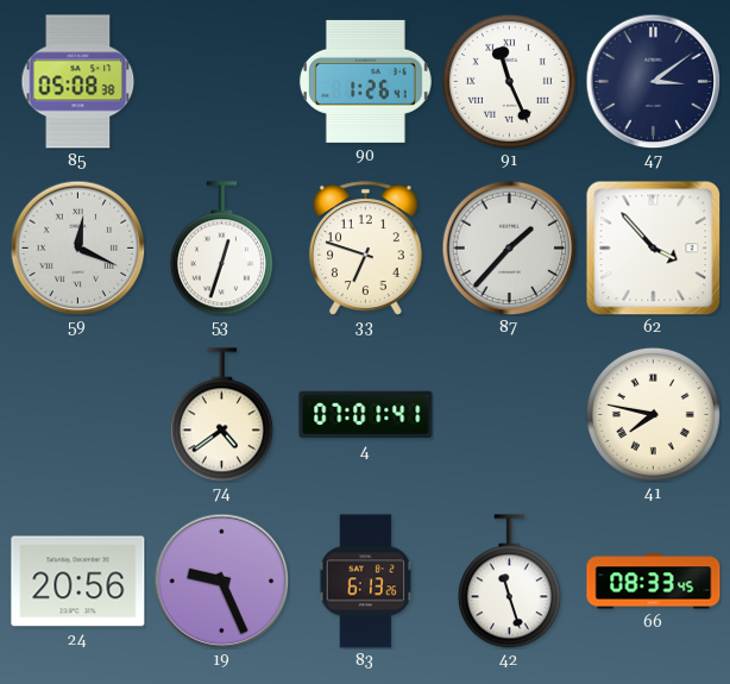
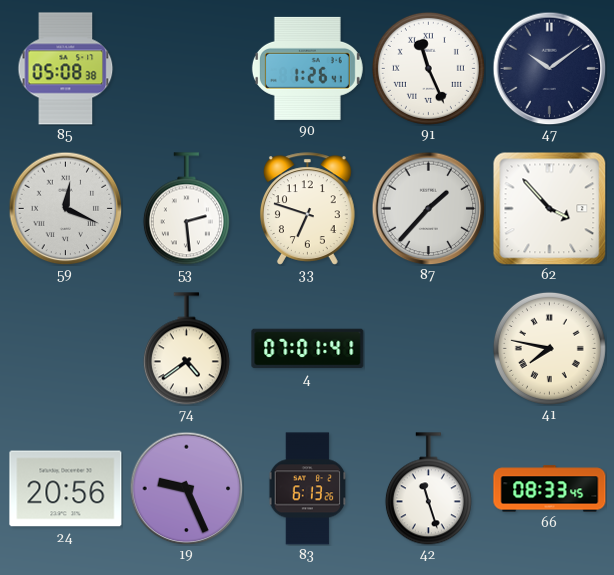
47: 3:09 -> 10:09 (549, 68)
53: 12:33 -> 2:29 (186, 209)
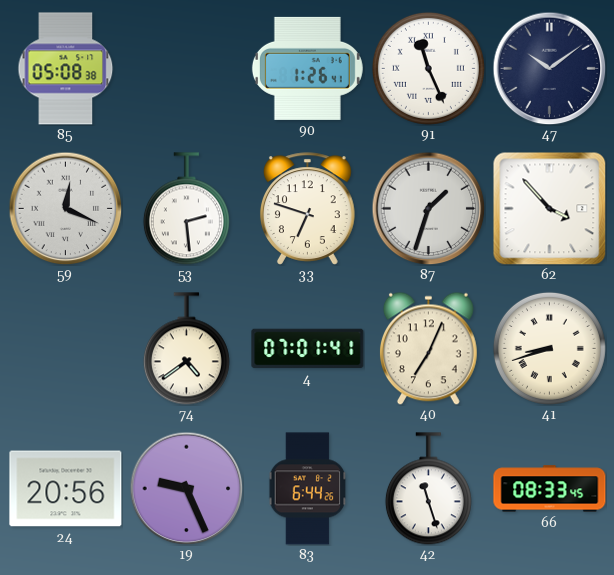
87: 1:37 -> 1:33 (428, 208)
40: none -> 7:04 (428, 348)
41: 7:47 -> 8:42 (549, 348)
83: 6:13 -> 6:44 (308, 489)
